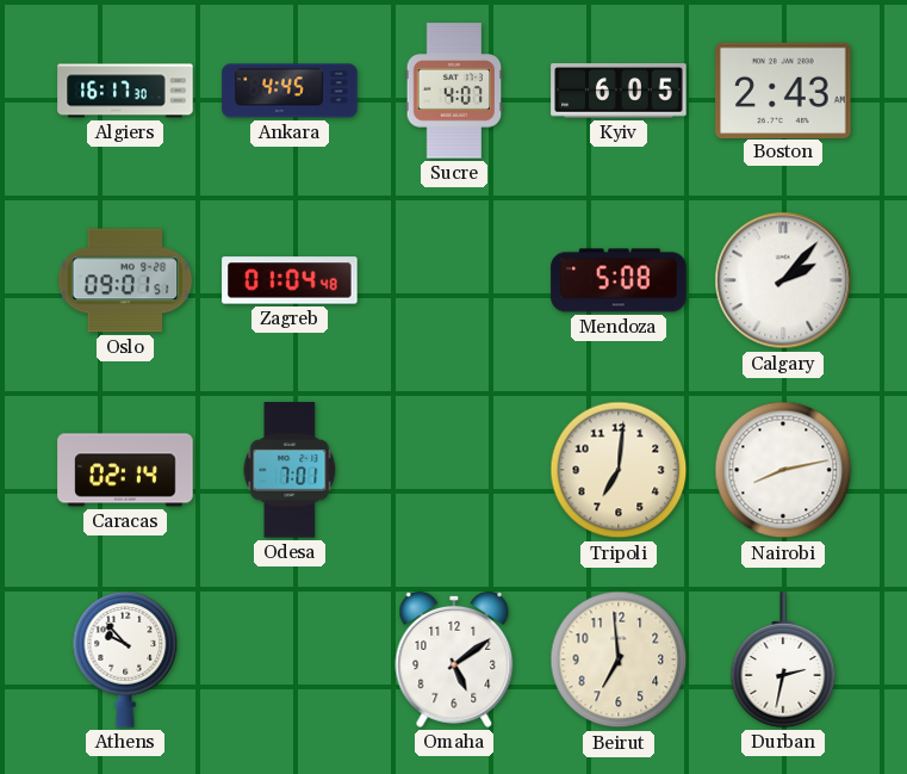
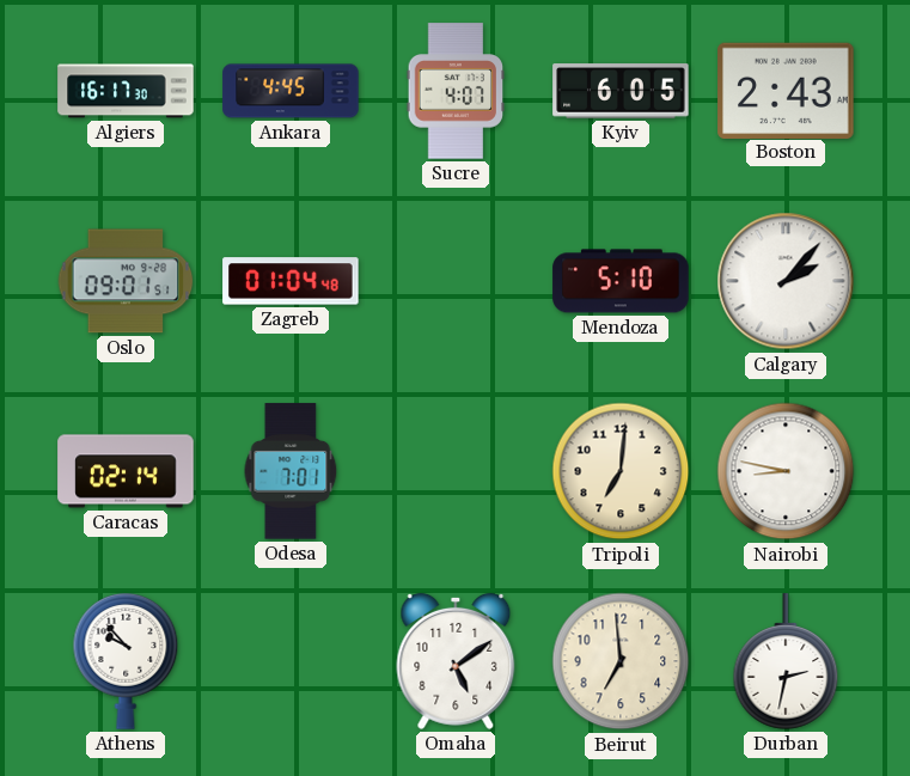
Mendoza: 5:08 -> 5:10 (621, 281)
Nairobi: 8:13 -> 8:47 (786, 471)
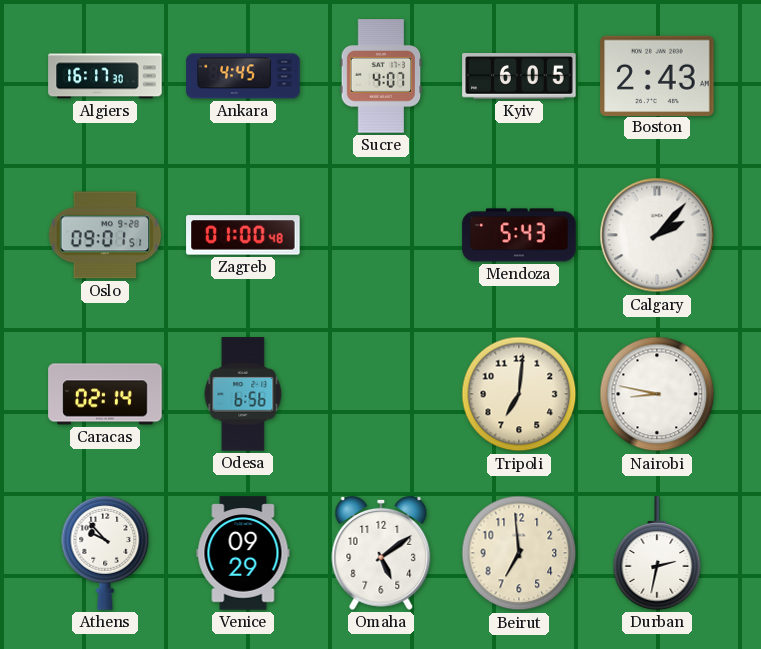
Zagreb: 01:04 -> 01:00 (243, 235)
Mendoza: 5:10 -> 5:43 (519, 235)
Odesa: 7:01 -> 6:56 (243, 394)
Venice: none -> 09:29 (243, 553)
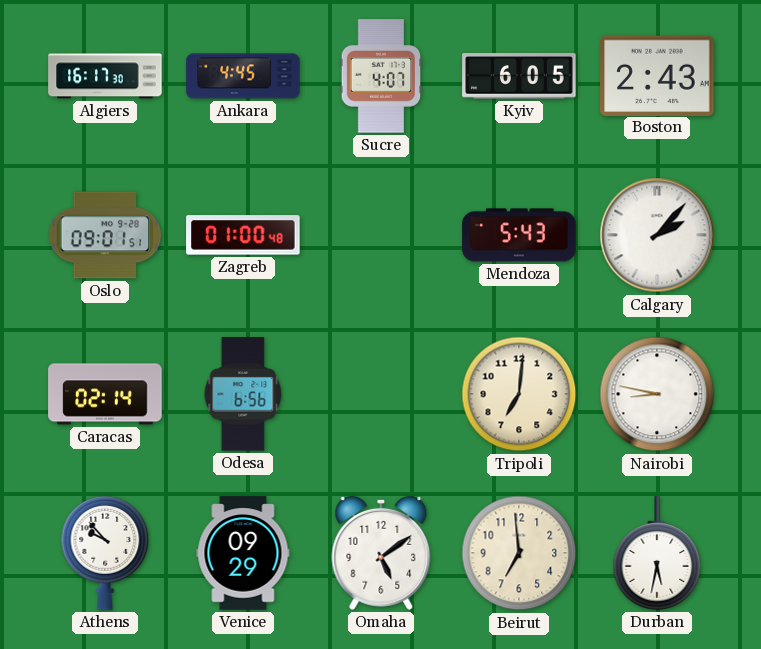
Durban: 2:32 -> 5:32 (657, 553)
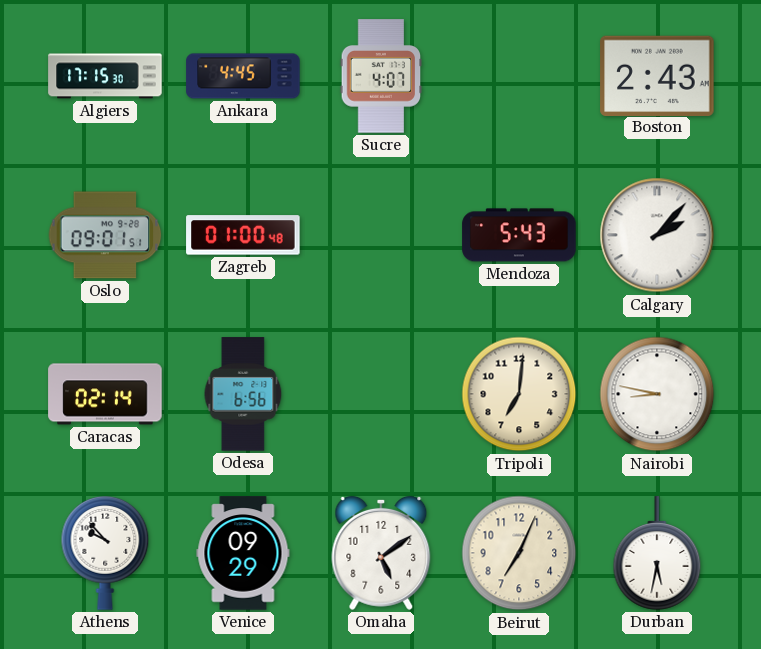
Algiers: 16:17 -> 17:15 (105, 76)
Kyiv: 6:05 -> none (519, 76)
Beirut: 6:59 -> 7:04 (519, 553)
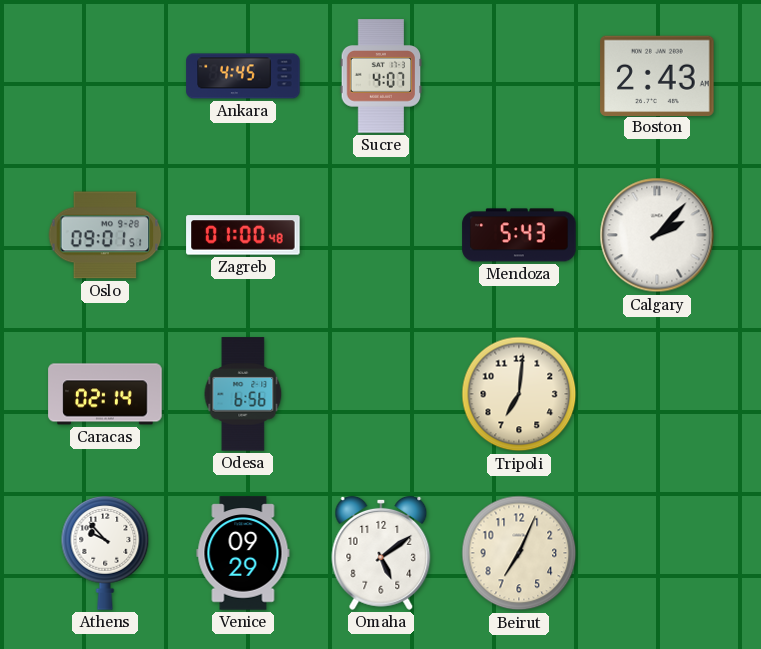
Algiers: 17:15 -> none (105, 76)
Nairobi: 8:47 -> none (657, 394)
Durban: 5:32 -> none (657, 553)
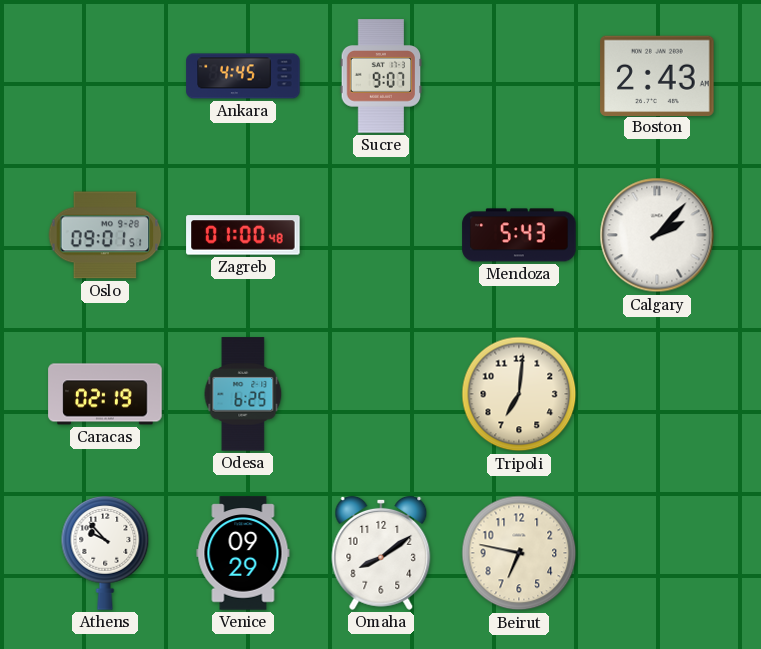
Sucre: 4:07 -> 9:07 (381, 76)
Caracas: 02:14 -> 02:19 (105, 394)
Odesa: 6:56 -> 6:25 (243, 394)
Omaha: 5:09 -> 8:09 (381, 553)
Beirut: 7:04 -> 6:47 (519, 553)
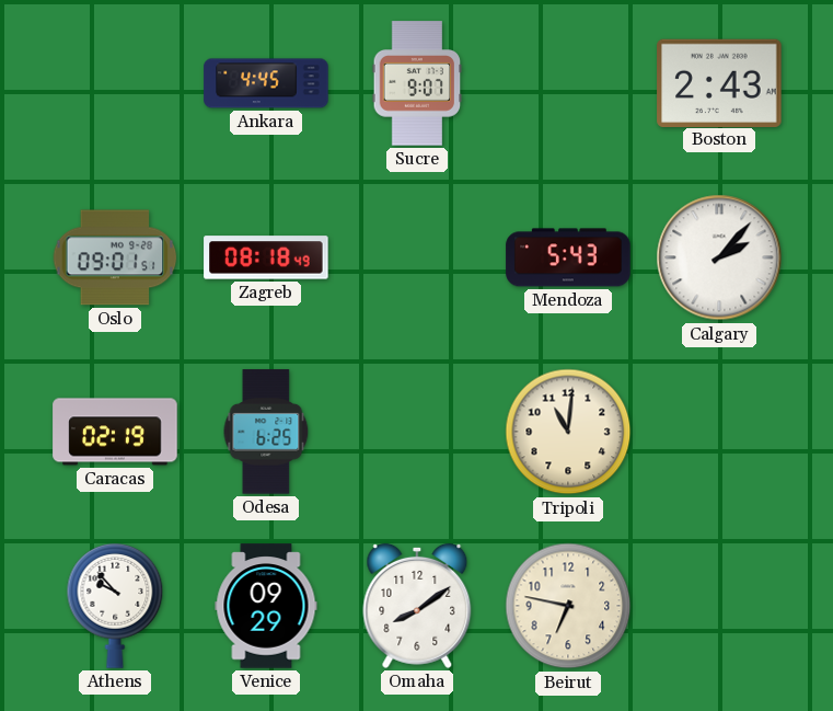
Zagreb: 01:00 -> 08:18 (266, 257)
Tripoli: 7:01 -> 11:01 (568, 432)
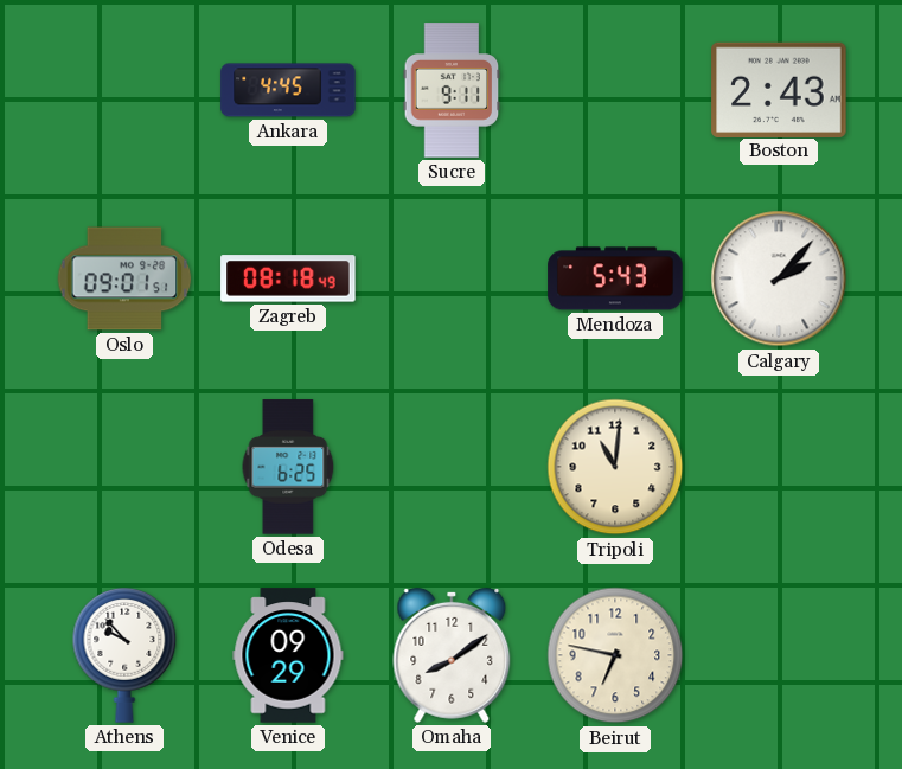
Sucre: 9:07 -> 9:11 (452, 90)
Caracas: 02:19 -> none (115, 432)
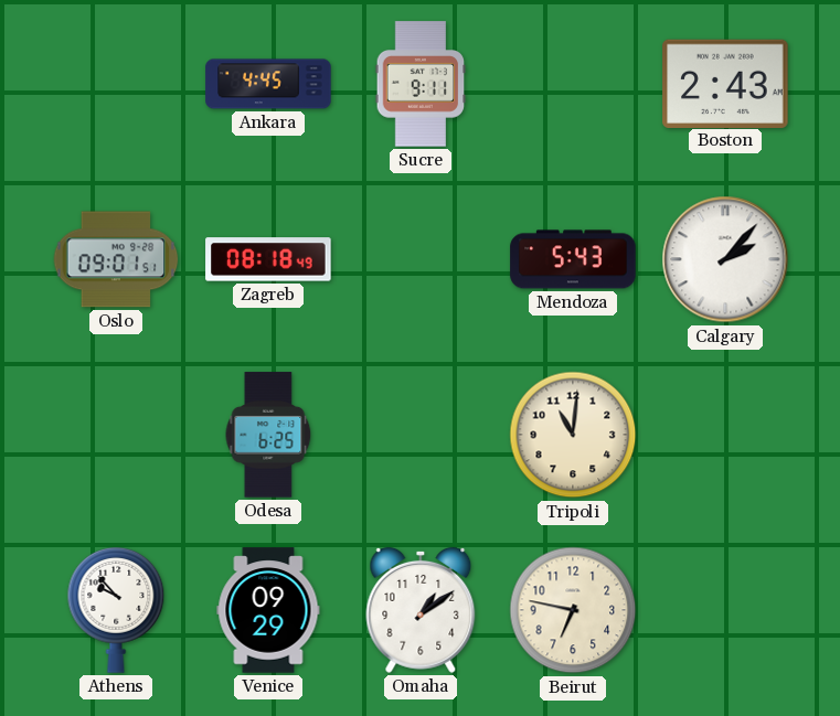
Omaha: 8:09 -> 1:09 (421, 610)
